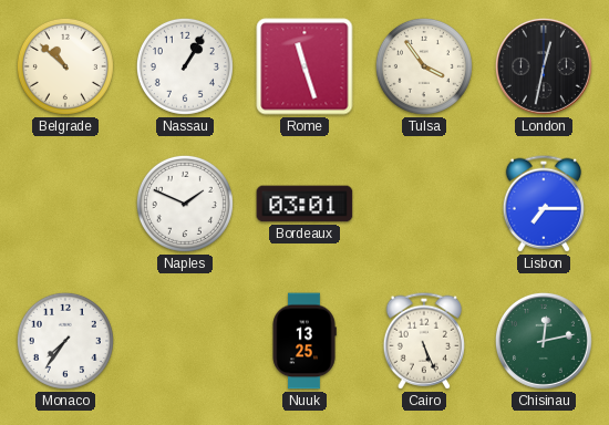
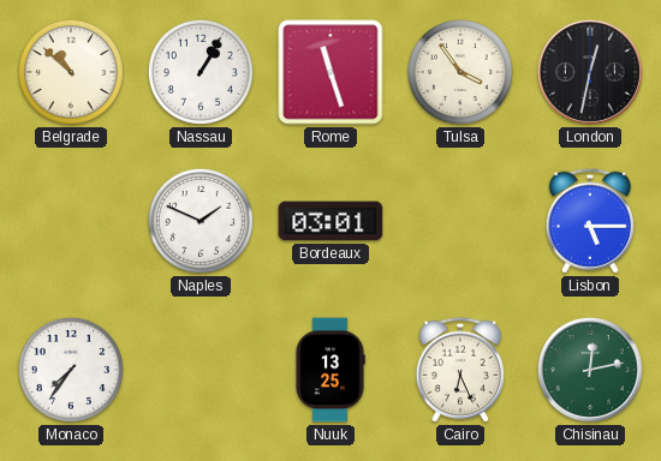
Lisbon: 7:15 -> 5:15 (590, 221)
Cairo: 5:26 -> 6:26 (460, 370)
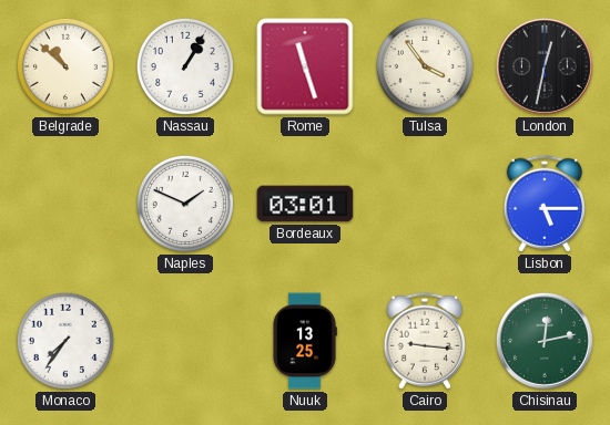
Cairo: 6:26 -> 9:16 (425, 341)
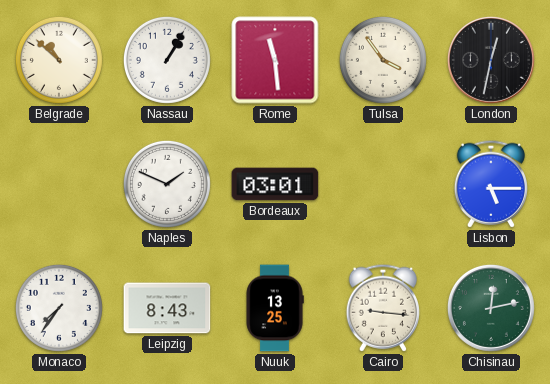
Rome: 11:27 -> 11:29 (275, 60)
Leipzig: none -> 8:43 (167, 308)
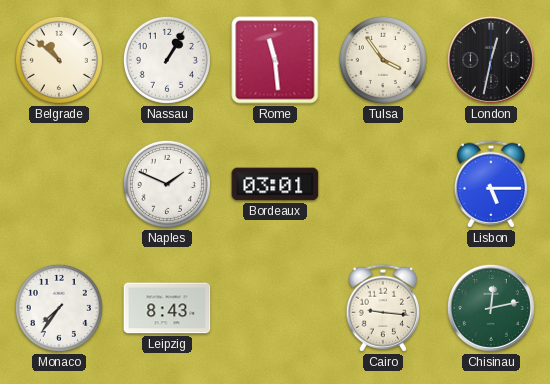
Nuuk: 13:25 -> none (275, 308)
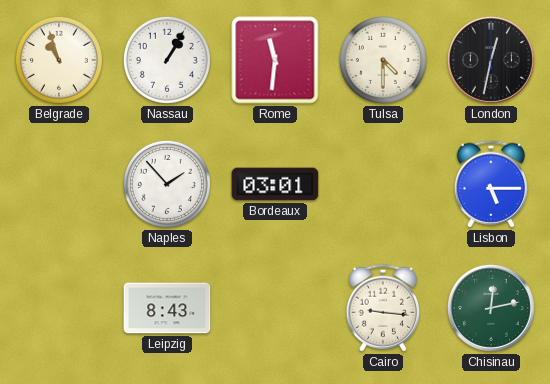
Belgrade: 10:52 -> 10:57 (59, 60)
Rome: 11:29 -> 11:31 (275, 60)
Tulsa: 3:54 -> 4:30 (383, 60)
Naples: 1:49 -> 1:53 (167, 184)
Monaco: 7:36 -> none (59, 308)
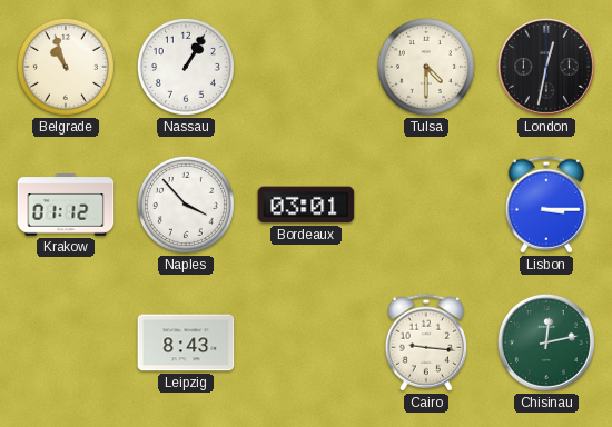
Rome: 11:31 -> none (275, 60)
Krakow: none -> 01:12 (66, 205)
Naples: 1:53 -> 3:53 (186, 205)
Lisbon: 5:15 -> 3:15 (546, 205)
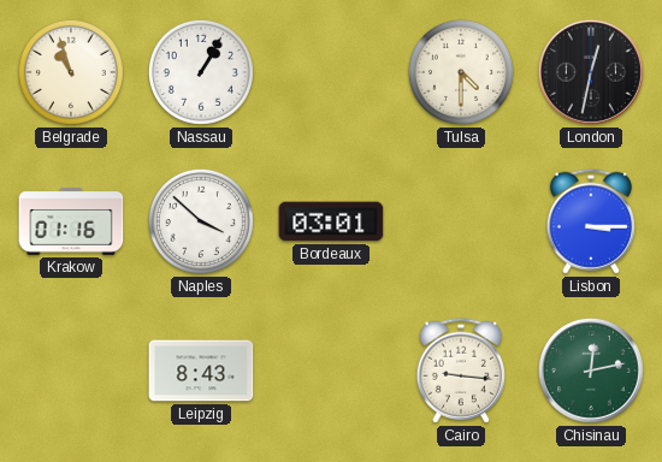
Krakow: 01:12 -> 01:16 (71, 221)
Naples: 3:53 -> 3:52 (201, 221)
